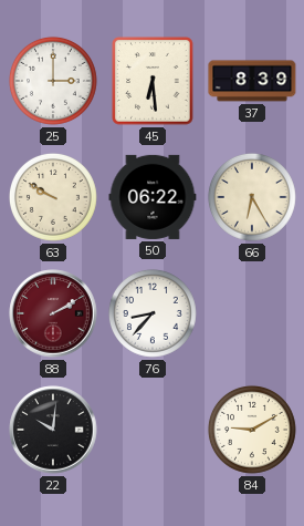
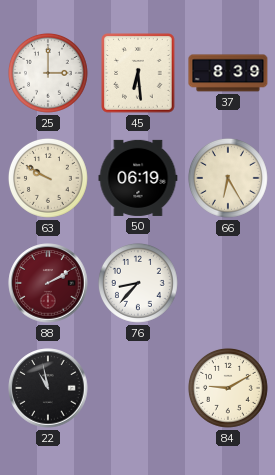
50: 06:22 -> 06:19 (138, 178)
22: 10:01 -> 10:58 (48, 388)
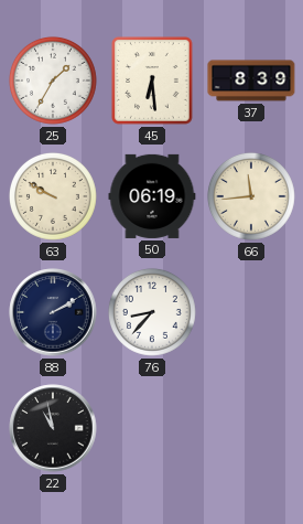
25: 3:00 -> 1:35 (53, 81)
66: 6:25 -> 11:44 (251, 196)
88 dial: burgundy -> navy (53, 312)
84: 9:10 -> none (228, 388)
